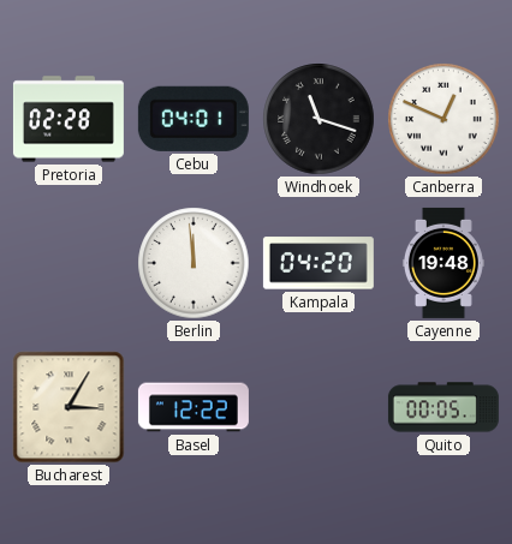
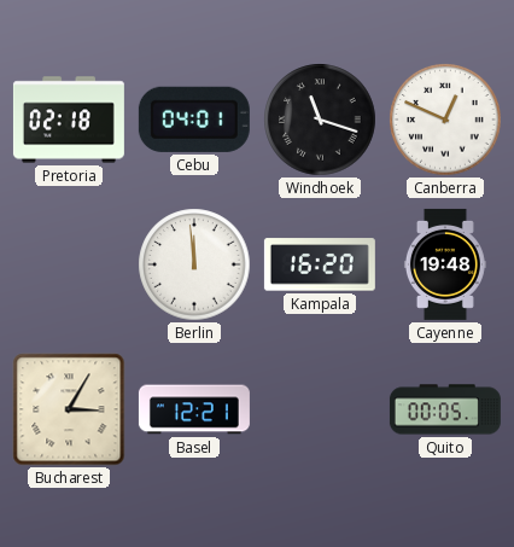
Pretoria: 02:28 -> 02:18 (69, 120)
Kampala: 04:20 -> 16:20 (320, 264)
Basel: 12:22 -> 12:21 (194, 409)
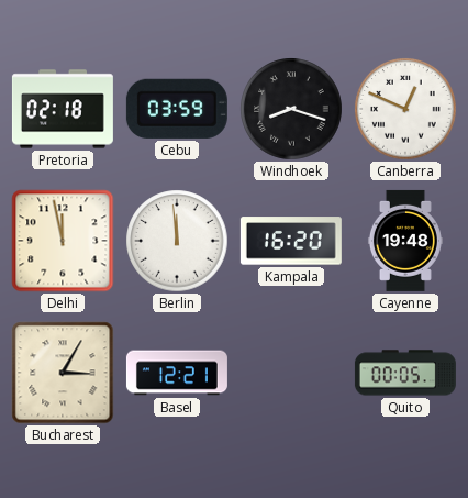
Cebu: 04:01 -> 03:59 (177, 109)
Windhoek: 11:18 -> 8:18 (291, 109)
Delhi: none -> 11:58 (63, 241)
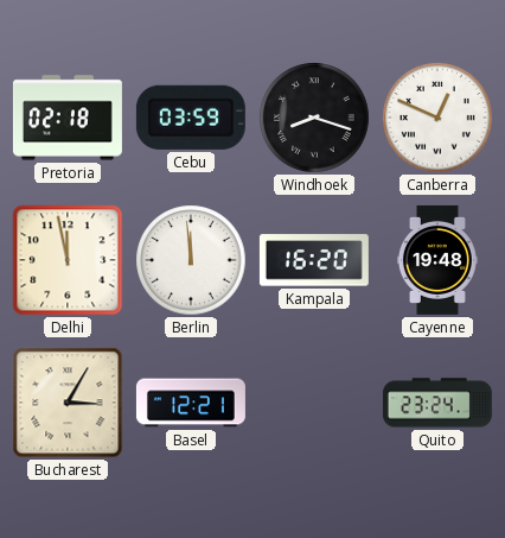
Quito: 00:05 -> 23:24 (437, 403)
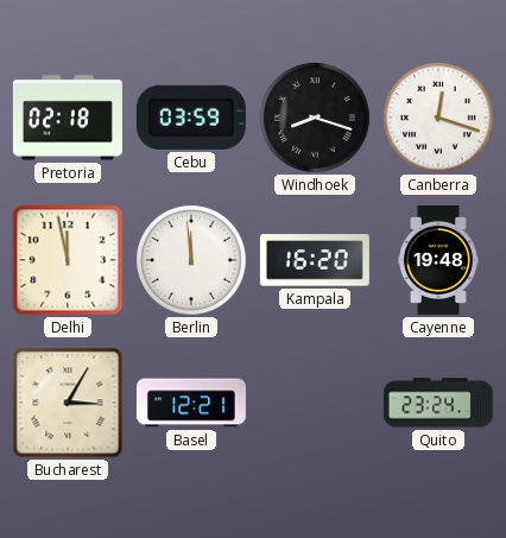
Canberra: 12:49 -> 12:18 (438, 118)
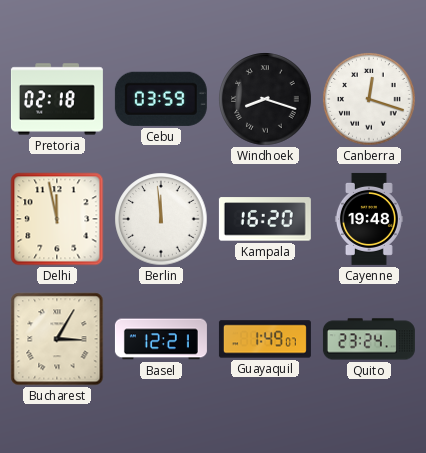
Guayaquil: none -> 1:49 (265, 339)
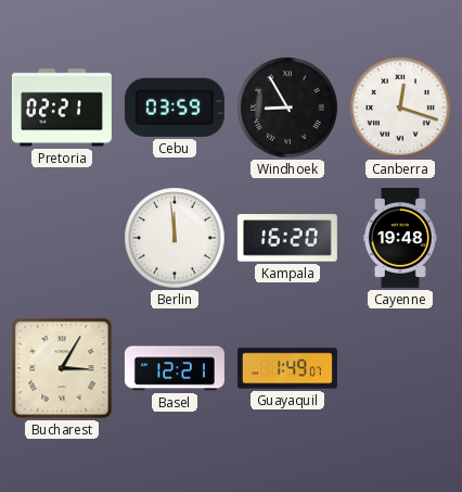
Pretoria: 02:18 -> 02:21 (62, 108)
Windhoek: 8:18 -> 8:55 (287, 108)
Delhi: 11:58 -> none (57, 219)
Quito: 23:24 -> none (369, 339)
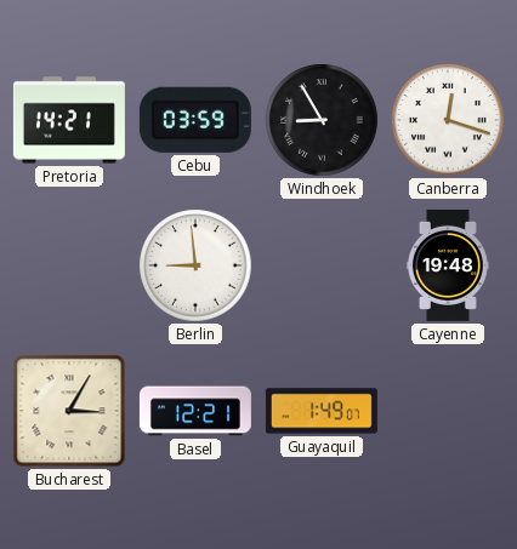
Pretoria: 02:21 -> 14:21 (69, 120)
Berlin: 11:59 -> 8:59 (195, 265)
Kampala: 16:20 -> none (287, 238)
